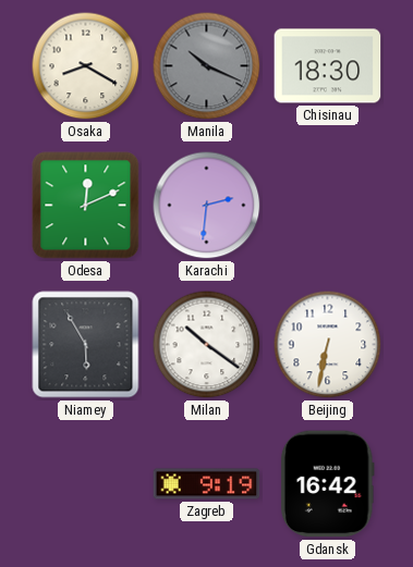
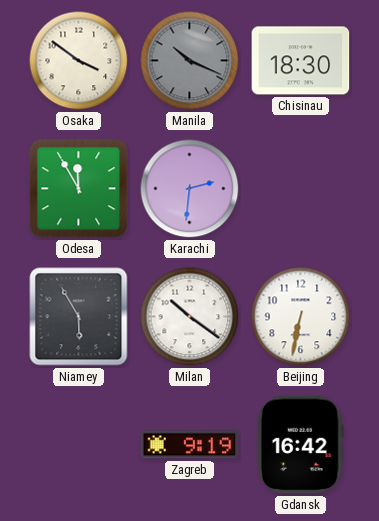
Osaka: 8:20 -> 3:51 (79, 61)
Odesa: 12:11 -> 11:55 (79, 189)
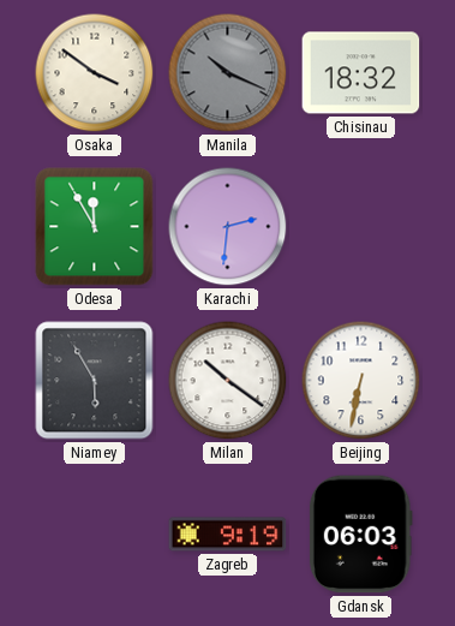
Chisinau: 18:30 -> 18:32 (361, 73)
Gdansk: 16:42 -> 06:03 (360, 535)
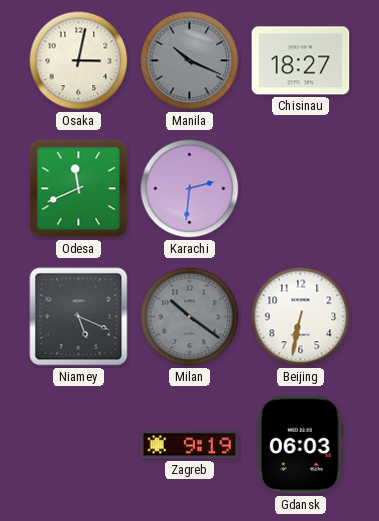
Osaka: 3:51 -> 3:02 (79, 61)
Chisinau: 18:32 -> 18:27 (301, 61)
Odesa: 11:55 -> 11:41 (79, 189)
Niamey: 5:55 -> 5:19 (79, 317)
Milan dial: white -> grey (190, 317)
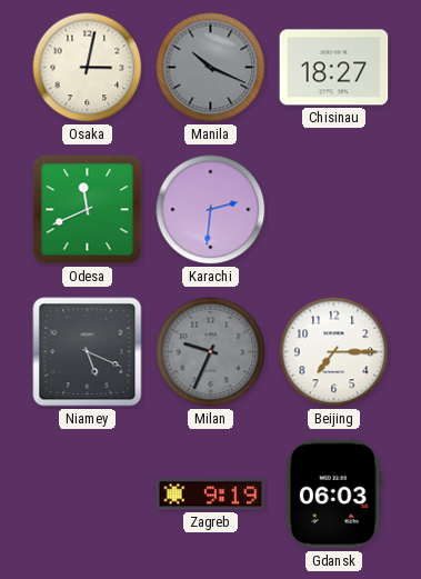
Milan: 10:21 -> 9:34 (211, 352)
Beijing: 6:32 -> 7:15 (334, 352)
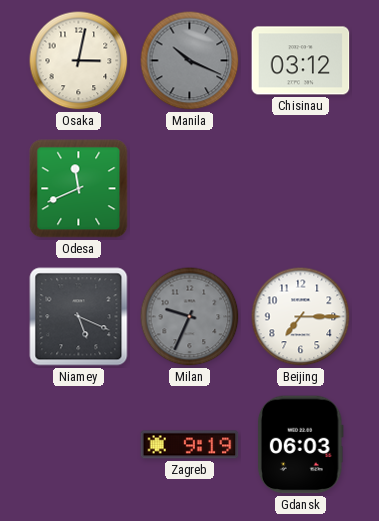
Chisinau: 18:27 -> 03:12 (301, 61)
Karachi: 2:31 -> none (211, 210)
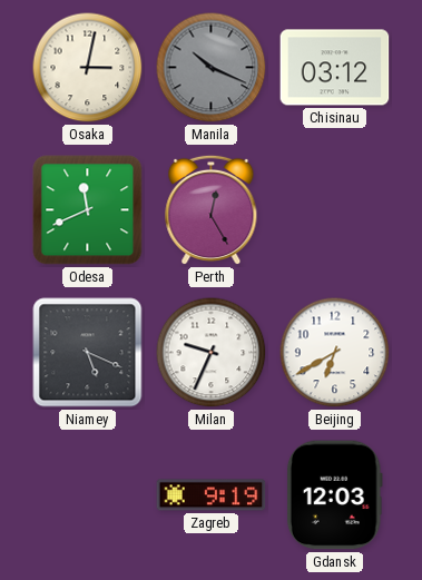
Perth: none -> 12:25 (212, 210)
Milan dial: grey -> white (212, 353)
Beijing: 7:15 -> 6:40 (335, 353)
Gdansk: 06:03 -> 12:03 (334, 495)
